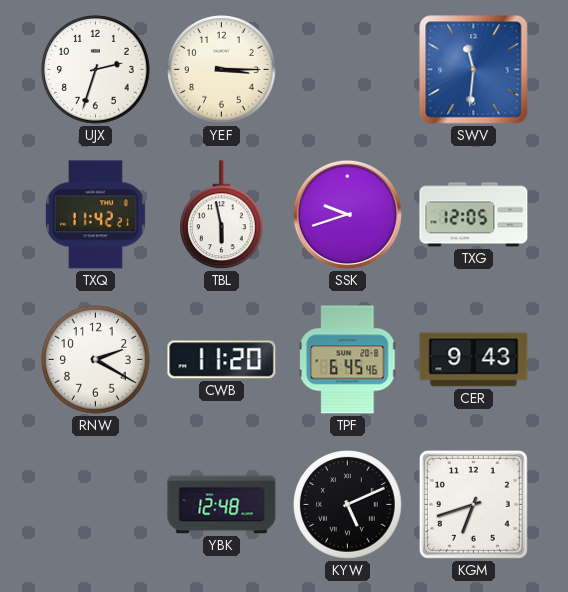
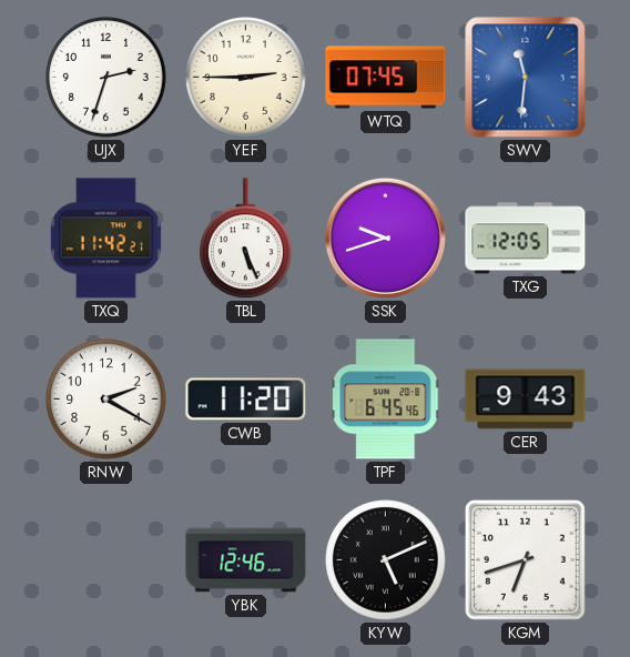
YEF: 3:15 -> 2:45 (246, 78)
WTQ: none -> 07:45 (386, 78)
TBL: 5:58 -> 5:26 (246, 239)
YBK: 12:48 -> 12:46 (246, 560)
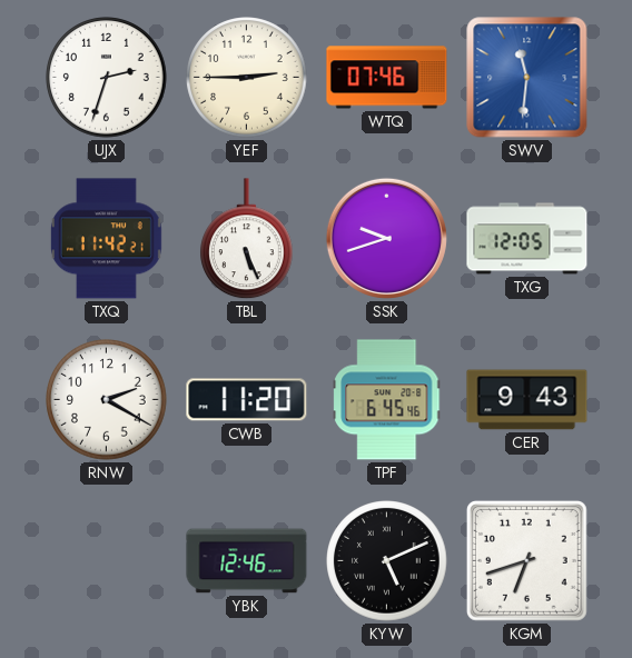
WTQ: 07:45 -> 07:46 (387, 78)
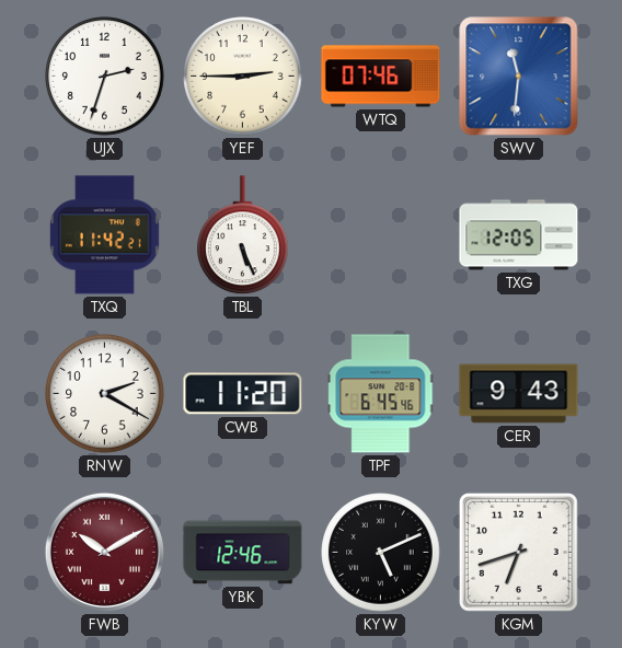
SSK: 9:42 -> none (386, 238)
FWB: none -> 10:10 (104, 552)
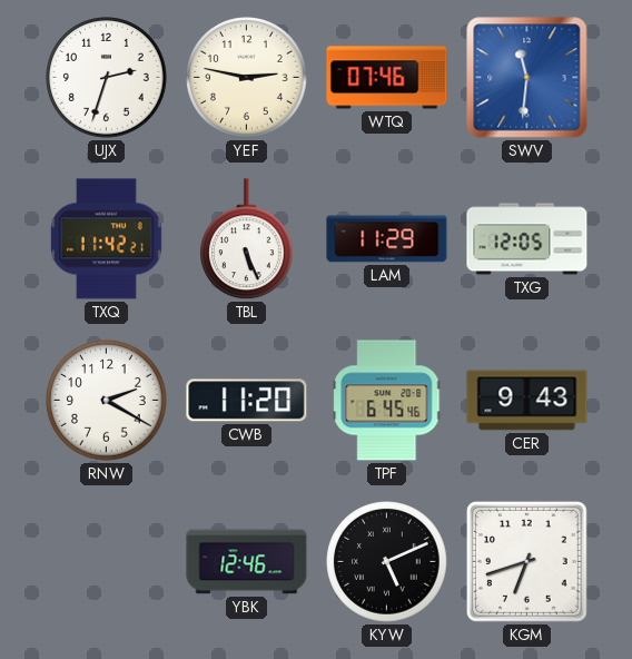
YEF: 2:45 -> 2:47 (247, 78)
LAM: none -> 11:29 (387, 239)
FWB: 10:10 -> none (104, 552)
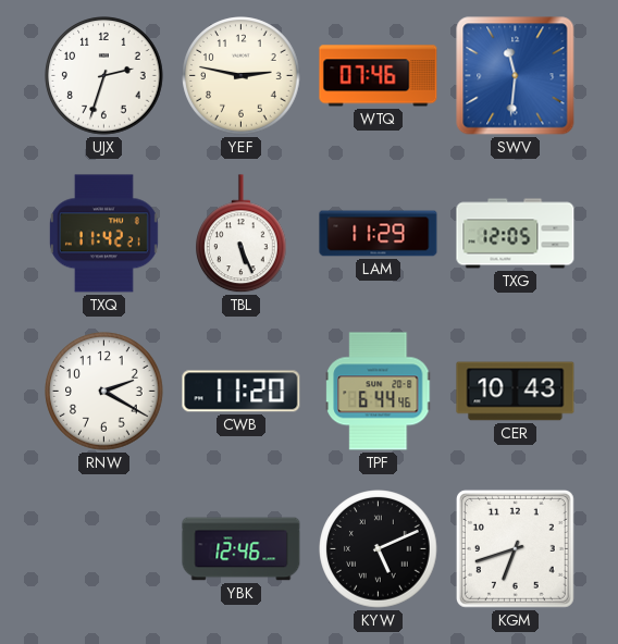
TPF: 6:45 -> 6:44 (379, 392)
CER: 9:43 -> 10:43 (516, 392)
